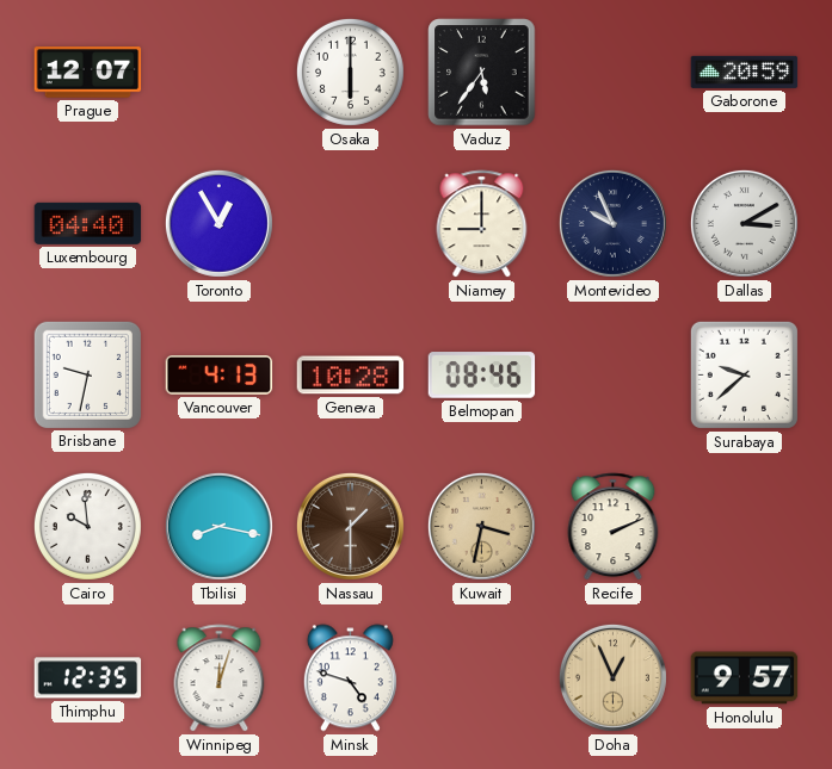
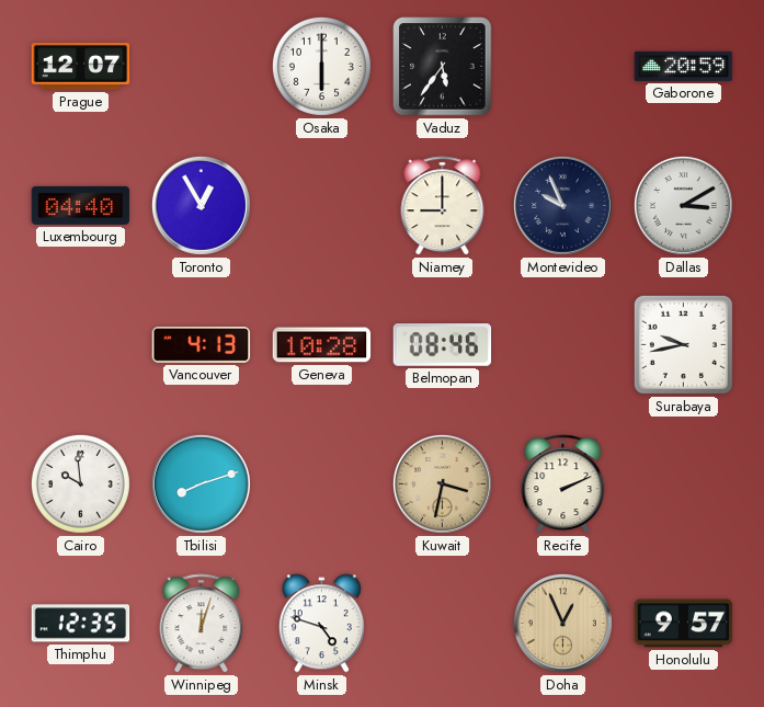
Brisbane: 9:32 -> none (87, 374)
Surabaya: 9:38 -> 9:43 (683, 344)
Tbilisi: 8:17 -> 8:12 (201, 483)
Nassau: 1:30 -> none (350, 526)
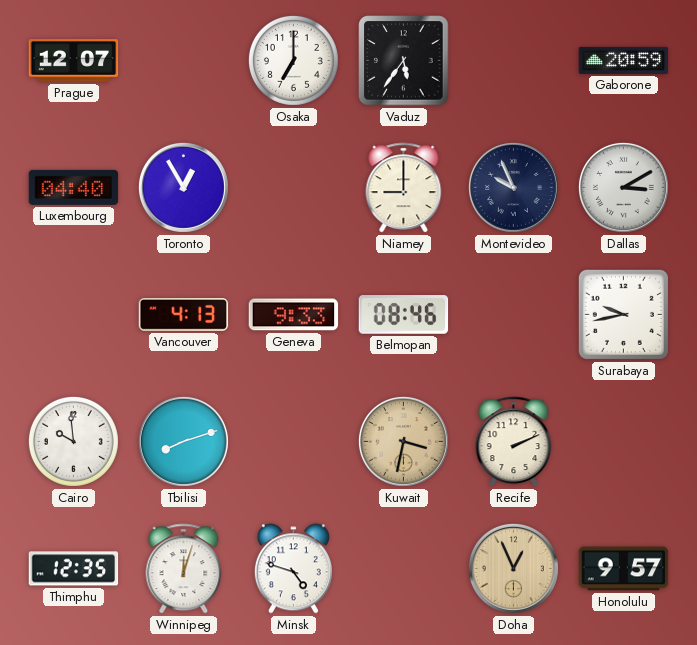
Osaka: 6:00 -> 7:00 (293, 60)
Geneva: 10:28 -> 9:33 (294, 315)
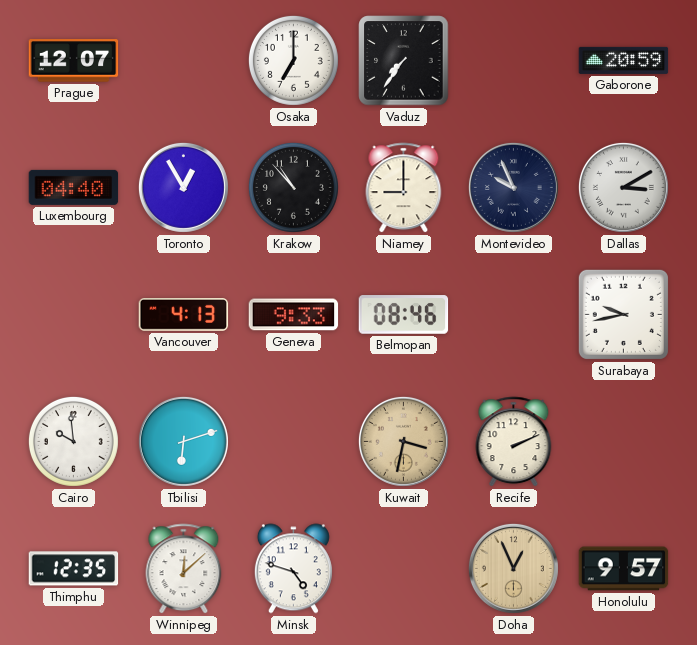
Vaduz: 5:36 -> 7:36 (404, 61)
Krakow: none -> 10:53 (293, 187)
Tbilisi: 8:12 -> 6:12 (183, 441)
Winnipeg: 12:03 -> 12:08 (184, 569)
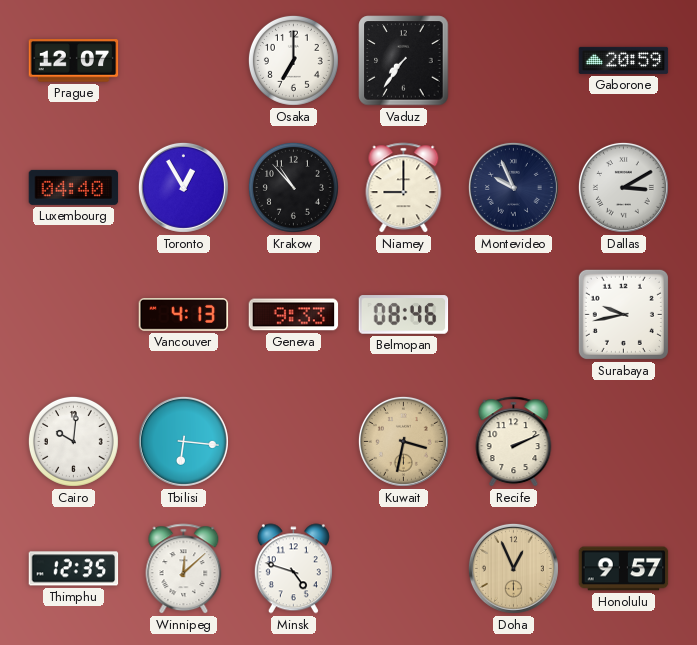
Cairo: 9:59 -> 10:01 (73, 441)
Tbilisi: 6:12 -> 6:16 (183, 441)
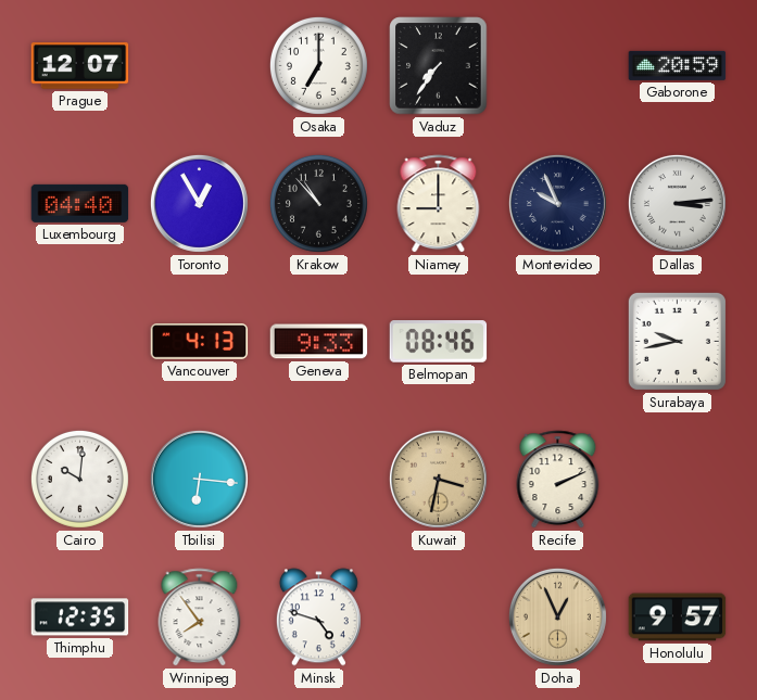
Dallas: 3:10 -> 3:14 (677, 203)
Winnipeg: 12:08 -> 7:54 (200, 618)
